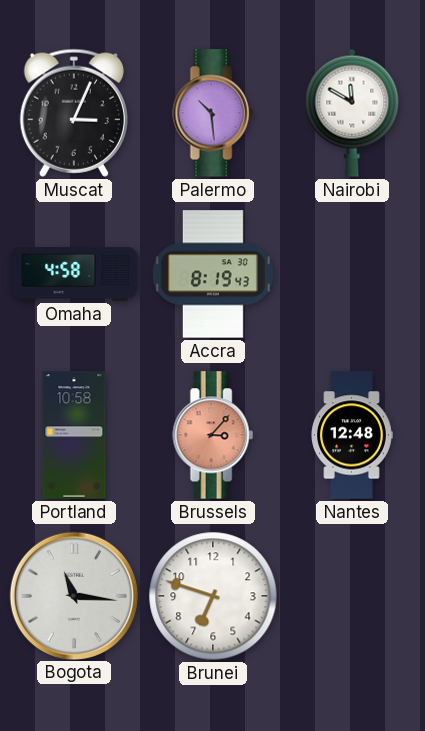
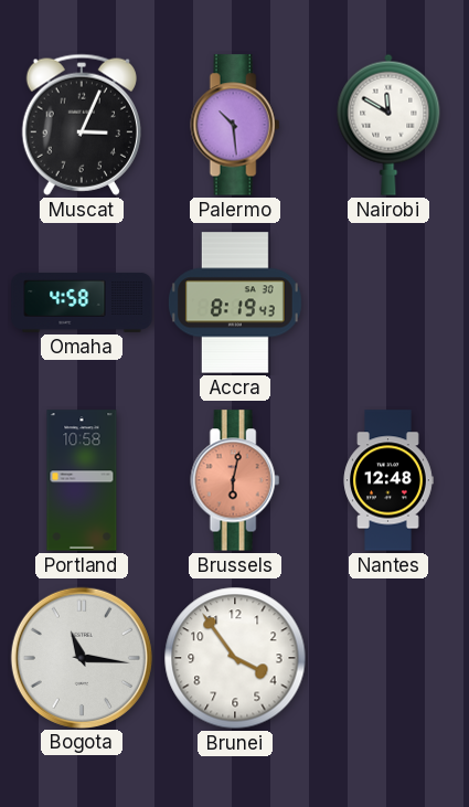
Brussels: 3:07 -> 6:02 (235, 480)
Brunei: 6:48 -> 3:54 (235, 658)
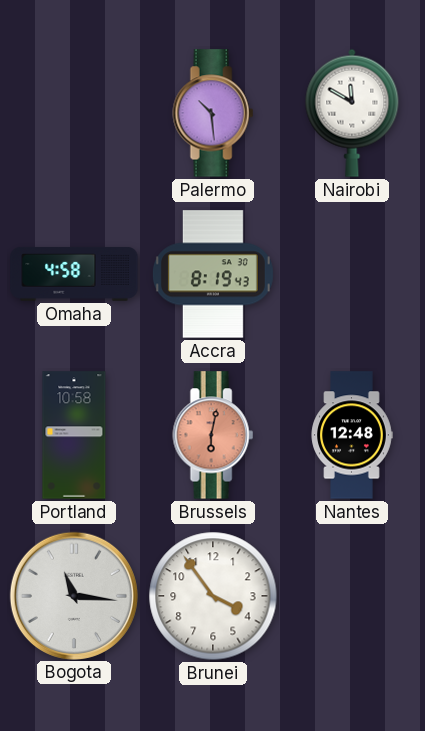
Muscat: 3:04 -> none (82, 125)
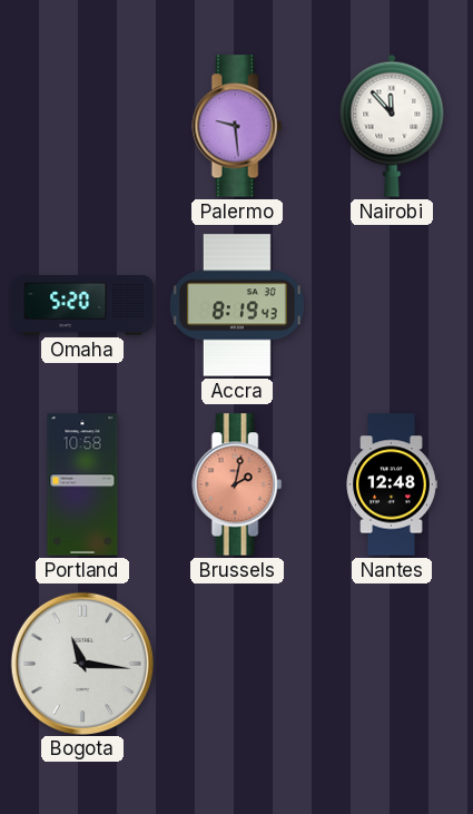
Palermo: 10:29 -> 9:29 (237, 126)
Nairobi: 11:50 -> 11:53 (392, 126)
Omaha: 4:58 -> 5:20 (82, 305)
Brussels: 6:02 -> 2:02 (237, 484)
Brunei: 3:54 -> none (213, 596)
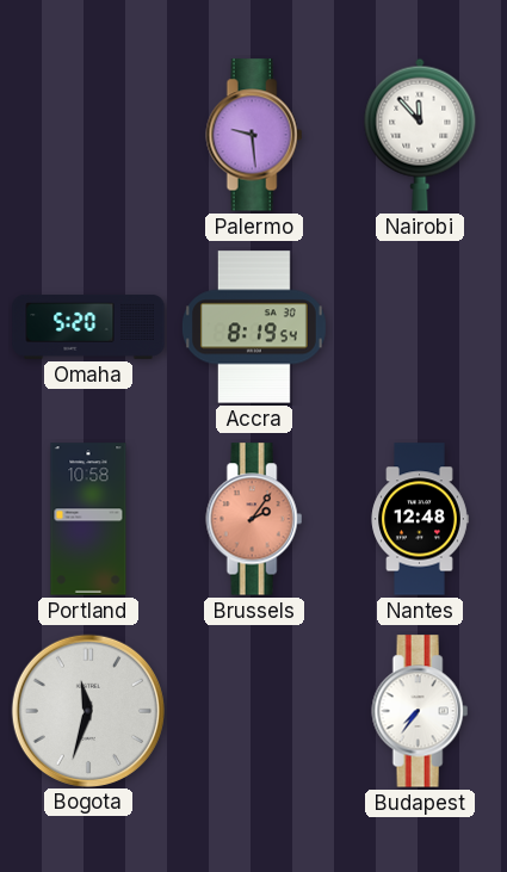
Accra: 8:19:43 -> 8:19:54 (254, 327)
Brussels: 2:02 -> 2:06 (254, 519)
Bogota: 11:16 -> 11:33 (87, 710)
Budapest: none -> 7:36 (420, 711)
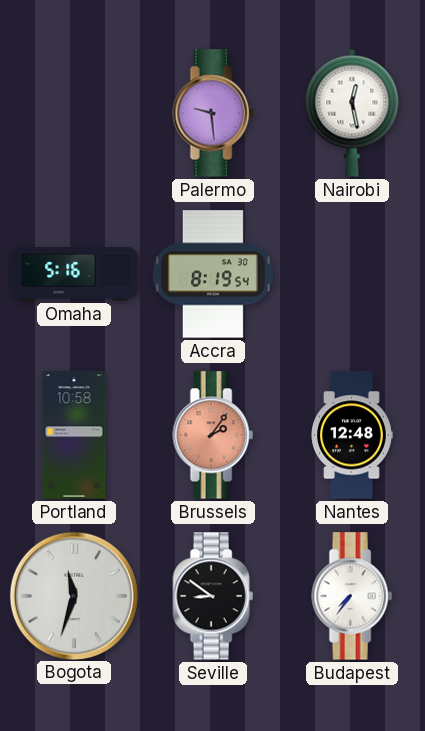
Nairobi: 11:53 -> 12:28 (352, 113)
Omaha: 5:20 -> 5:16 (74, 274)
Seville: none -> 8:51 (213, 596)
